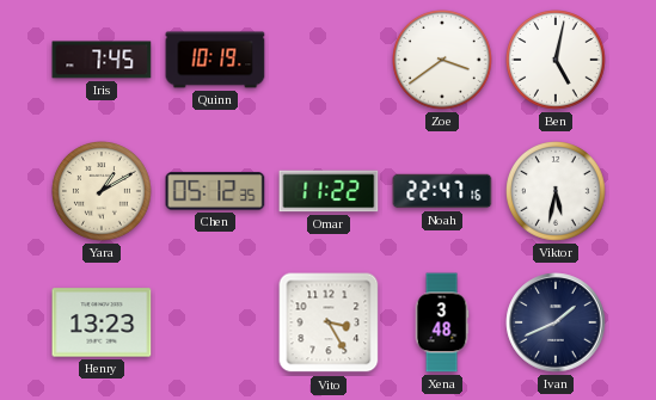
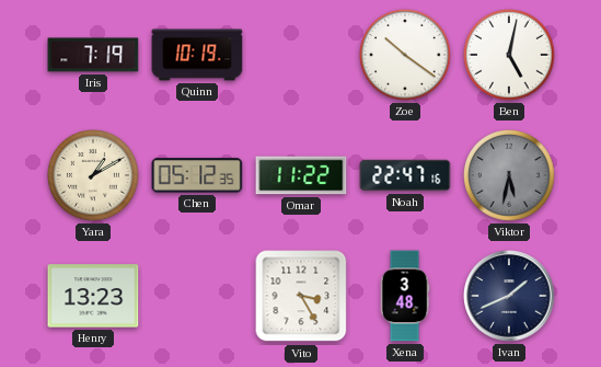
Iris: 7:45 -> 7:19 (93, 55)
Zoe: 3:39 -> 10:21 (406, 56)
Viktor dial: white -> grey (510, 176)
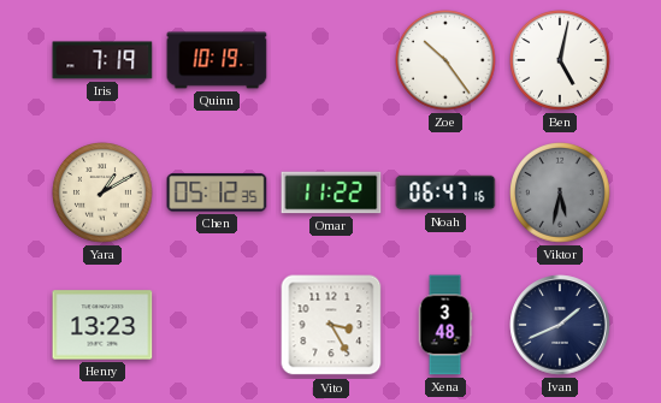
Zoe: 10:21 -> 10:24 (447, 61)
Noah: 22:47 -> 06:47 (445, 192)
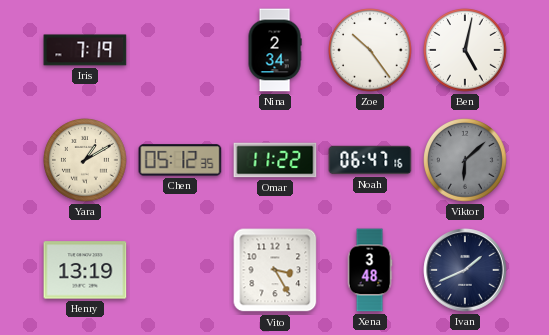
Quinn: 10:19 -> none (217, 60)
Nina: none -> 2:34 (275, 50)
Viktor: 5:32 -> 6:08 (466, 161)
Henry: 13:23 -> 13:19 (85, 270)
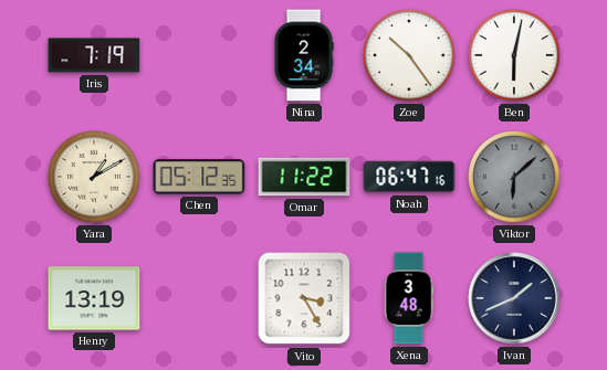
Ben: 5:02 -> 6:02 (515, 56)
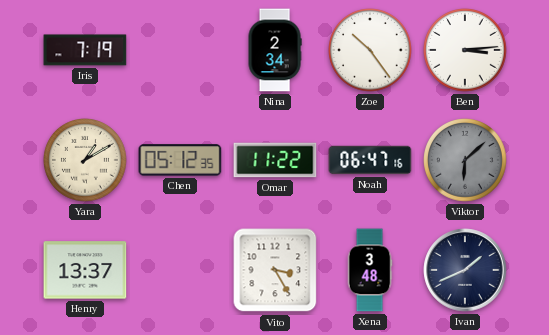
Ben: 6:02 -> 3:14 (466, 51)
Henry: 13:19 -> 13:37 (85, 270)
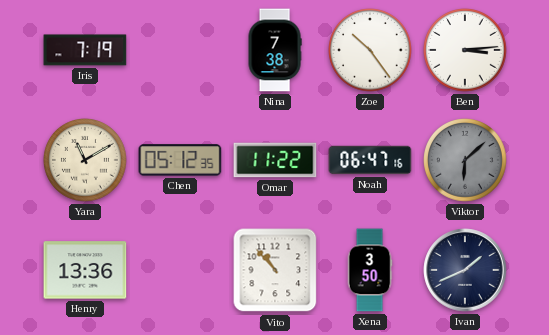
Nina: 2:34 -> 7:38 (275, 50)
Yara: 1:10 -> 11:10 (86, 161)
Henry: 13:37 -> 13:36 (85, 270)
Vito: 3:25 -> 10:53 (275, 270)
Xena: 3:48 -> 3:50 (370, 270)
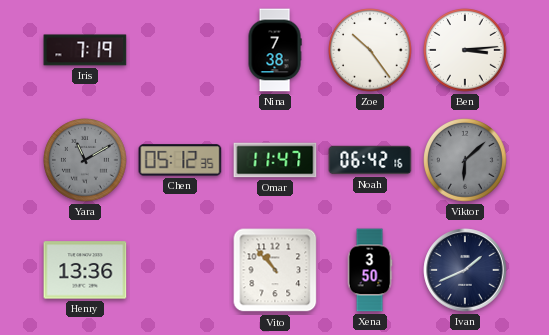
Yara dial: cream -> grey (86, 161)
Omar: 11:22 -> 11:47 (275, 160)
Noah: 06:47 -> 06:42 (370, 160)
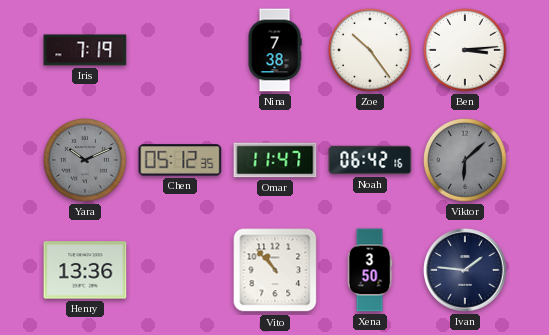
Yara: 11:10 -> 10:11 (86, 161)
Ivan: 1:41 -> 1:46 (465, 270)
